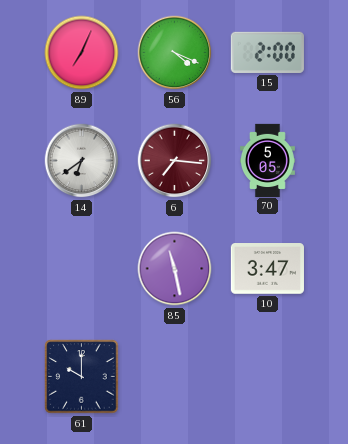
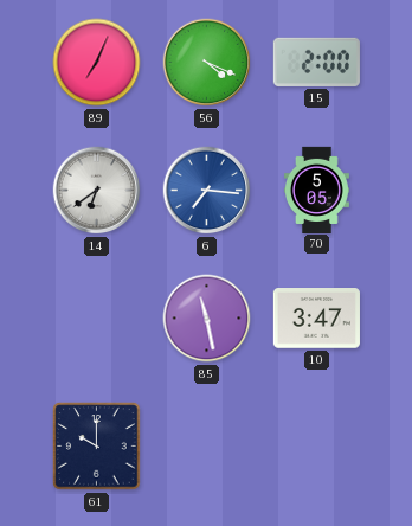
6 dial: burgundy -> blue (207, 191)
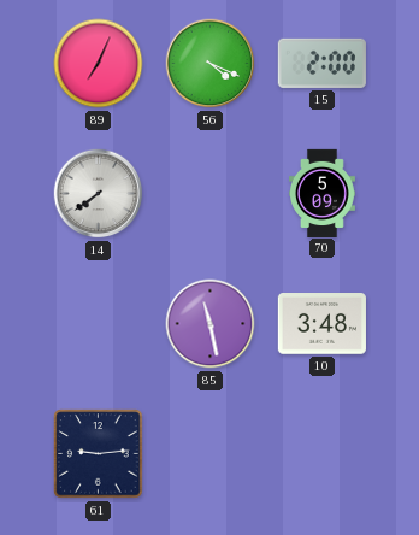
14: 6:39 -> 7:39 (99, 194)
6: 7:16 -> none (207, 191)
70: 5:05 -> 5:09 (323, 193)
10: 3:47 -> 3:48 (321, 324)
61: 10:00 -> 9:14 (99, 454)
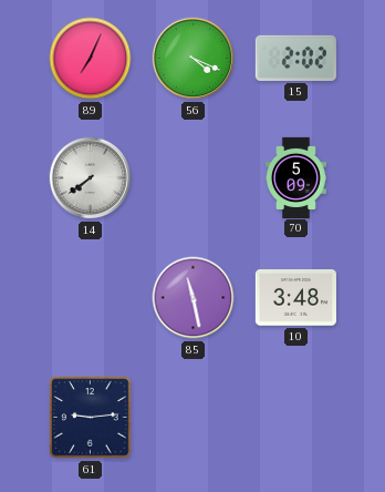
15: 2:00 -> 2:02 (295, 58)
